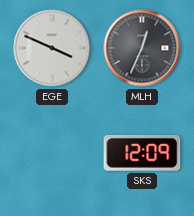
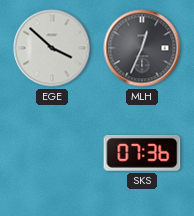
EGE: 3:49 -> 3:52 (52, 48)
SKS: 12:09 -> 07:36 (142, 153)
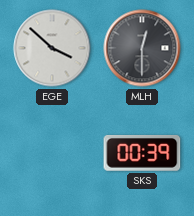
MLH: 12:34 -> 12:30 (142, 48)
SKS: 07:36 -> 00:39 (142, 153)
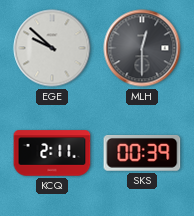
EGE: 3:52 -> 9:52 (52, 48)
KCQ: none -> 2:11 (52, 153)
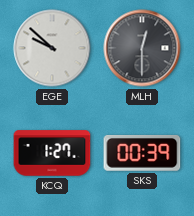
KCQ: 2:11 -> 1:27 (52, 153)
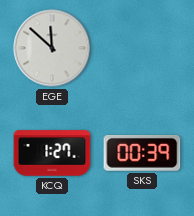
EGE: 9:52 -> 11:52 (52, 48)
MLH: 12:30 -> none (142, 48)
